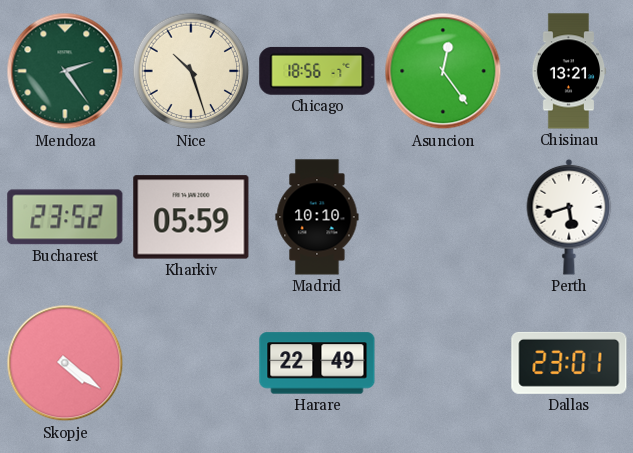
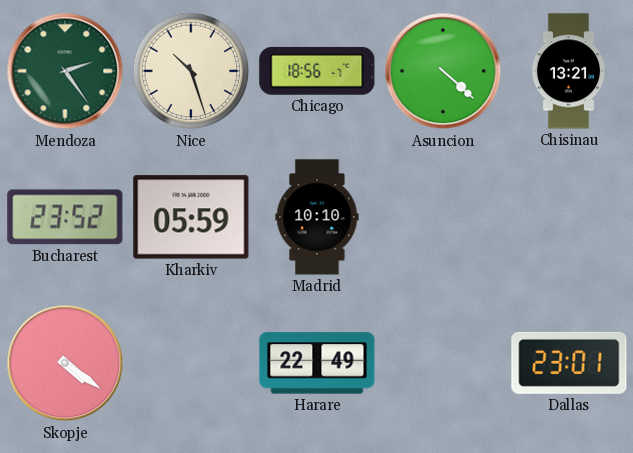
Asuncion: 12:24 -> 4:22 (443, 71)
Perth: 5:42 -> none (569, 217)
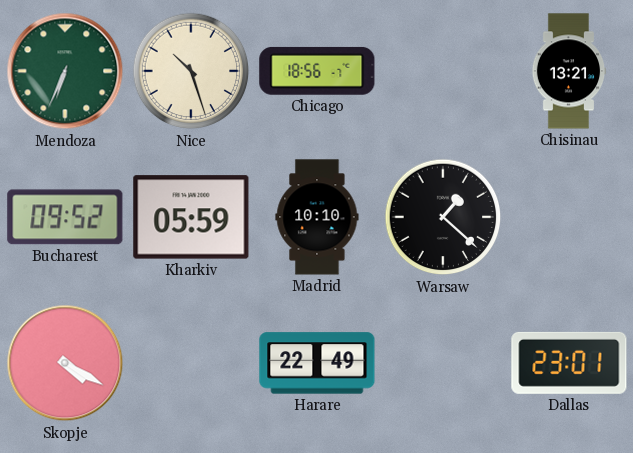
Mendoza: 2:24 -> 6:34 (65, 71)
Asuncion: 4:22 -> none (443, 71)
Bucharest: 23:52 -> 09:52 (65, 217)
Warsaw: none -> 1:22 (443, 217)
Skopje: 4:21 -> 4:20 (65, 363)
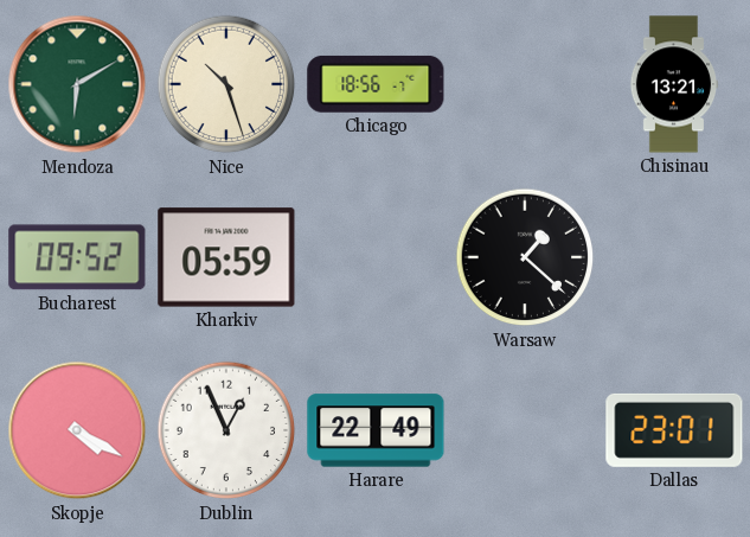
Mendoza: 6:34 -> 6:10 (77, 84)
Madrid: 10:10 -> none (317, 217)
Dublin: none -> 12:56 (226, 430)
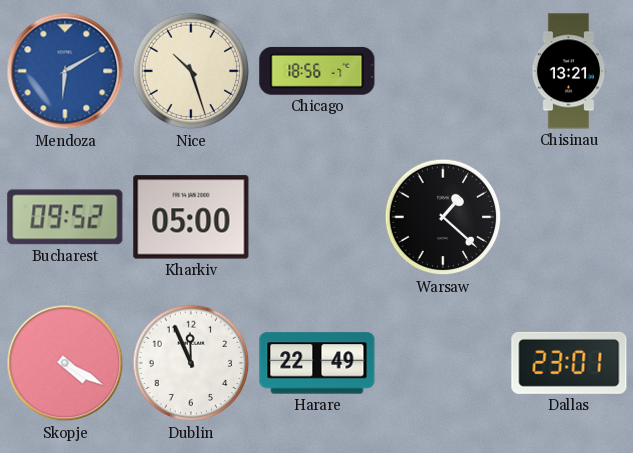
Mendoza dial: green -> blue (65, 71)
Kharkiv: 05:59 -> 05:00 (191, 217)
Dublin: 12:56 -> 11:56 (191, 363)
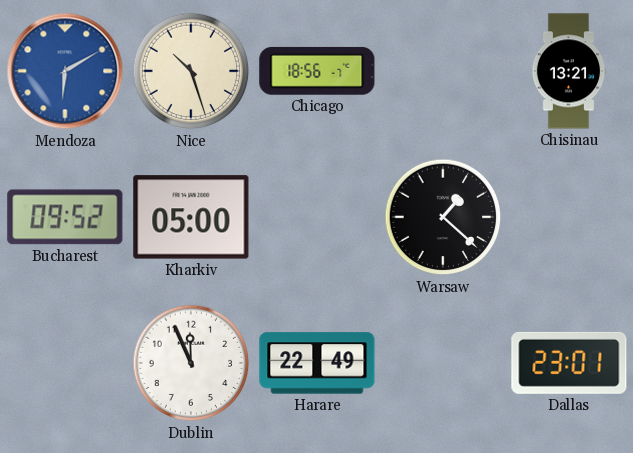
Skopje: 4:20 -> none (65, 363)
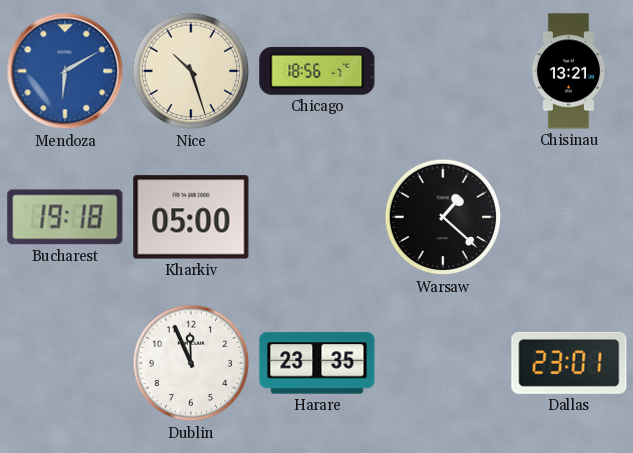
Bucharest: 09:52 -> 19:18 (65, 217)
Harare: 22:49 -> 23:35 (317, 363)
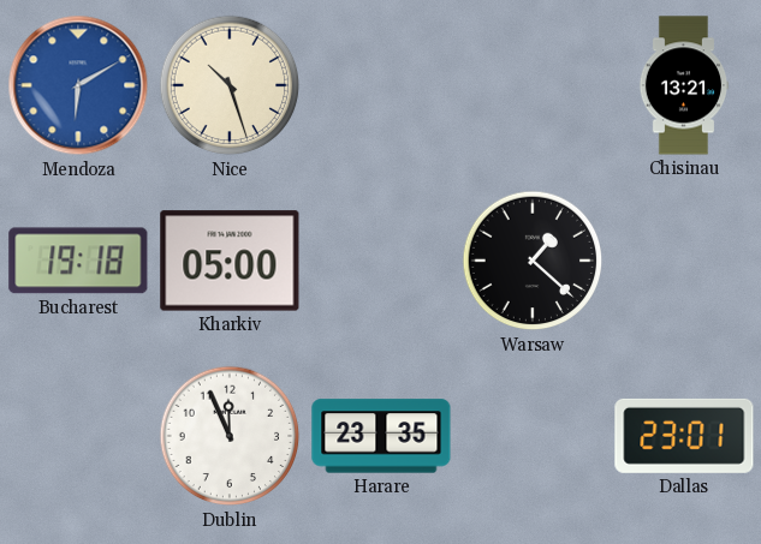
Chicago: 18:56 -> none (317, 71)
